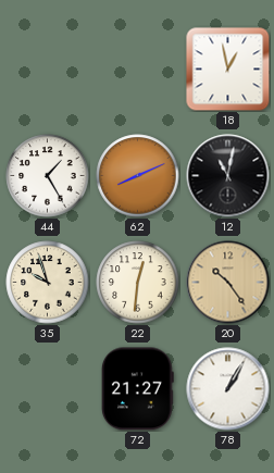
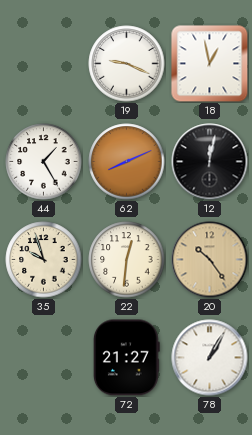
19: none -> 9:19 (127, 64)
12: 11:02 -> 12:02 (210, 162)
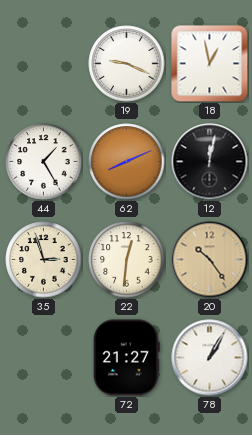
35: 9:57 -> 2:57 (44, 260)
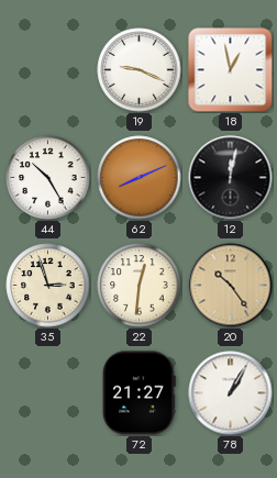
44: 1:25 -> 10:25 (48, 178)
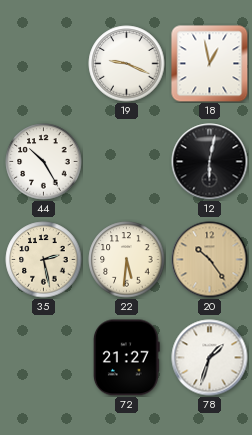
62: 8:11 -> none (140, 178)
12: 12:02 -> 6:02 (210, 162)
35: 2:57 -> 2:28 (44, 260)
22: 12:31 -> 5:31 (127, 260)
78: 1:05 -> 1:33 (210, 358)
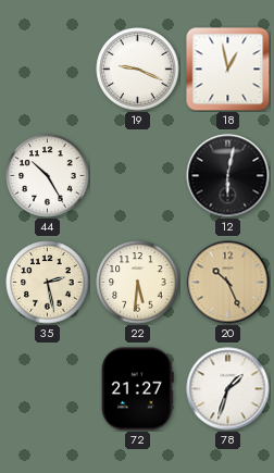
20: 10:24 -> 10:26 (228, 283)
